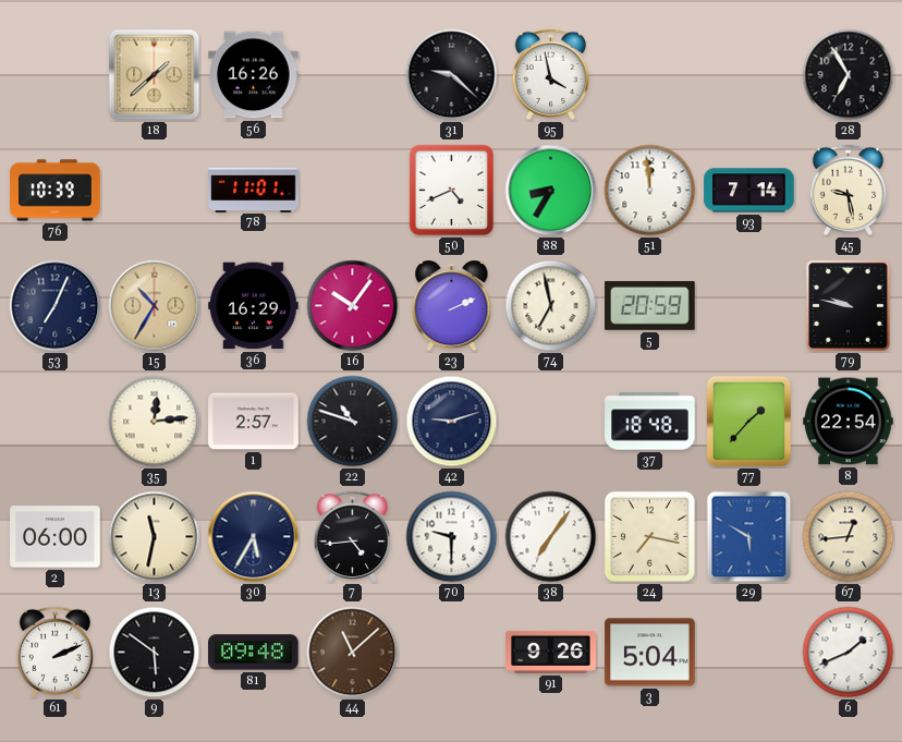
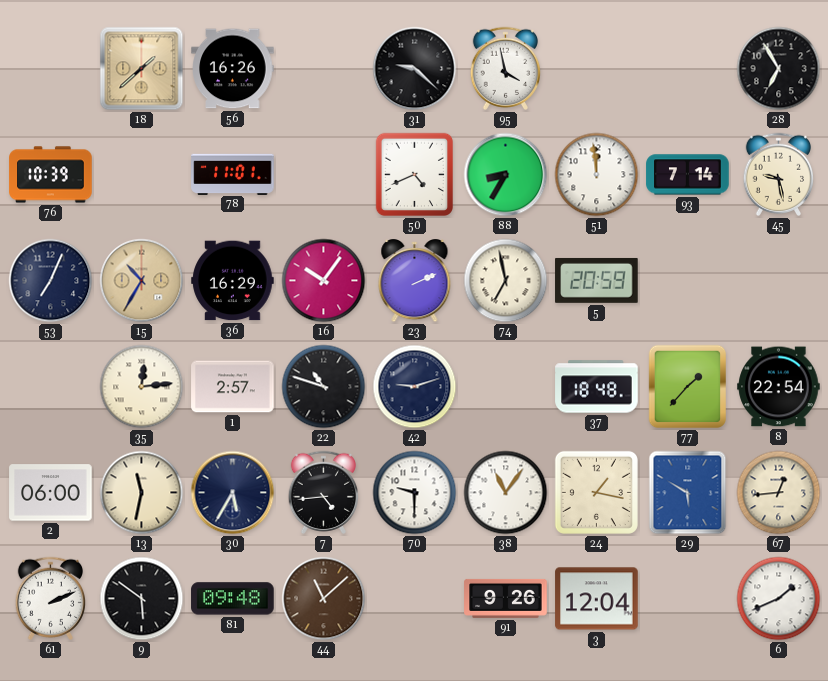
79: 9:47 -> none (848, 305)
38: 7:06 -> 11:06 (506, 493)
24: 7:17 -> 1:17 (596, 492)
3: 5:04 -> 12:04 (597, 599)
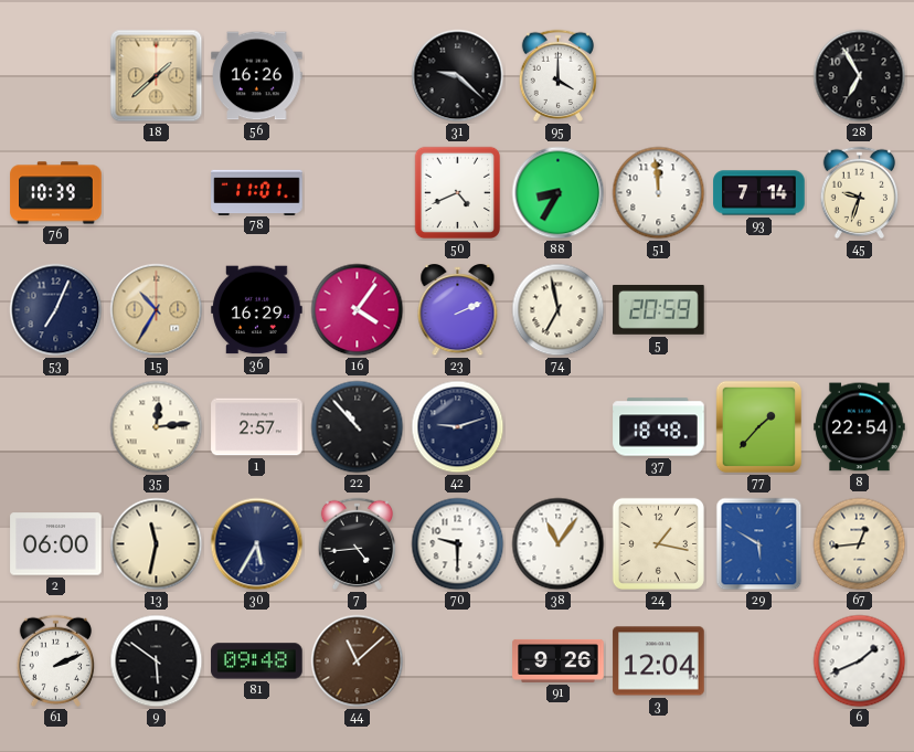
95: 3:58 -> 4:00 (557, 75)
45: 9:28 -> 9:33 (859, 192)
16: 10:06 -> 4:06 (358, 310)
22: 10:48 -> 10:53 (358, 427)
